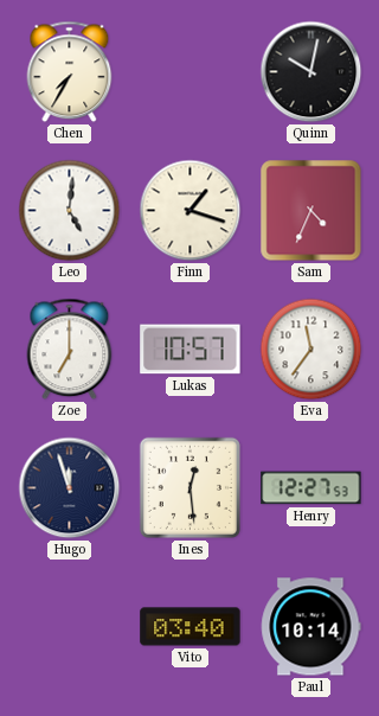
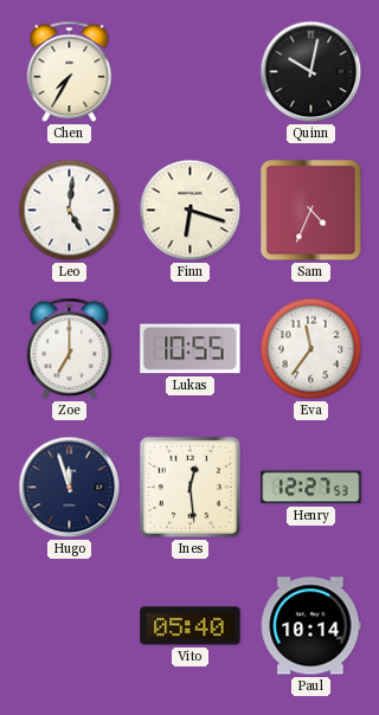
Finn: 1:18 -> 6:18 (191, 211)
Lukas: 10:57 -> 10:55 (191, 349)
Vito: 03:40 -> 05:40 (191, 626)
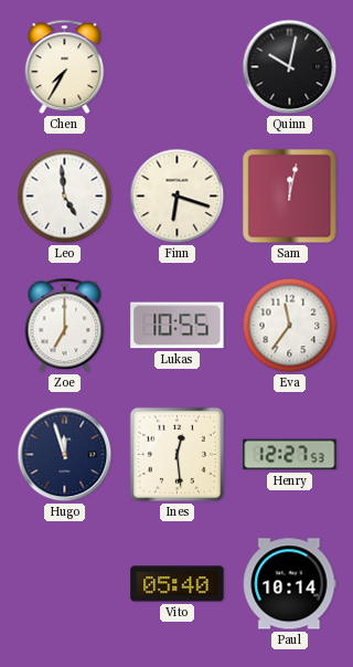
Leo: 5:01 -> 4:59 (65, 197)
Sam: 4:34 -> 12:02 (290, 197)
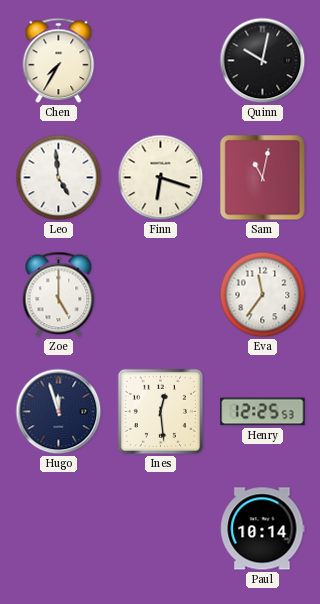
Sam: 12:02 -> 11:02 (263, 178)
Zoe: 7:00 -> 5:00 (59, 295)
Lukas: 10:55 -> none (178, 326)
Henry: 12:27 -> 12:25 (263, 412)
Vito: 05:40 -> none (178, 584)
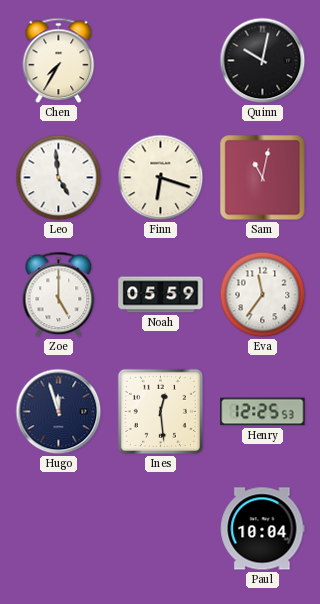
Noah: none -> 05:59 (161, 295)
Paul: 10:14 -> 10:04 (263, 529)
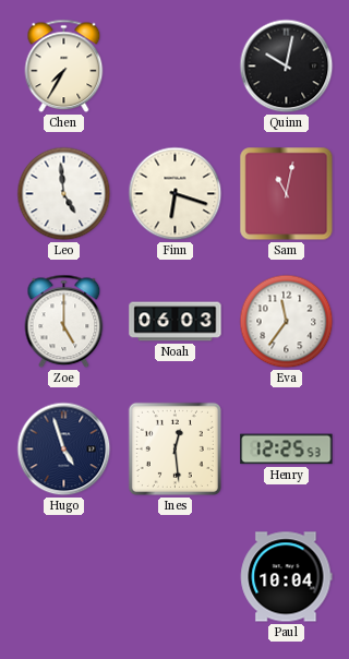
Noah: 05:59 -> 06:03 (176, 322)
Hugo: 11:57 -> 4:57 (64, 450)
